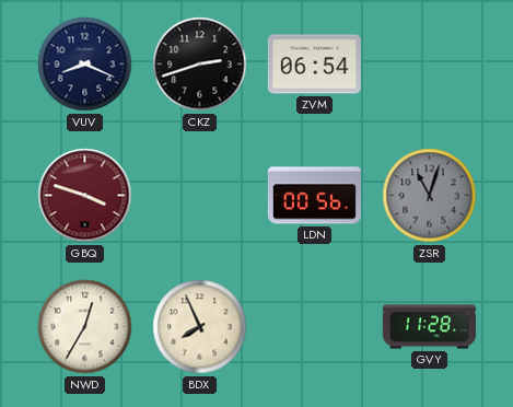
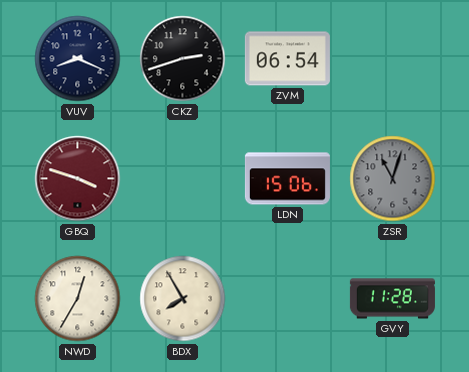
LDN: 00:56 -> 15:06 (287, 179)
BDX: 7:56 -> 7:55 (183, 299)
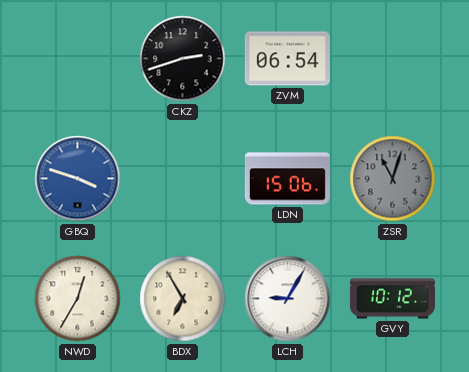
VUV: 8:19 -> none (78, 59)
GBQ dial: burgundy -> blue (78, 179)
BDX: 7:55 -> 6:55 (183, 299)
LCH: none -> 9:05 (288, 299)
GVY: 11:28 -> 10:12 (392, 299)
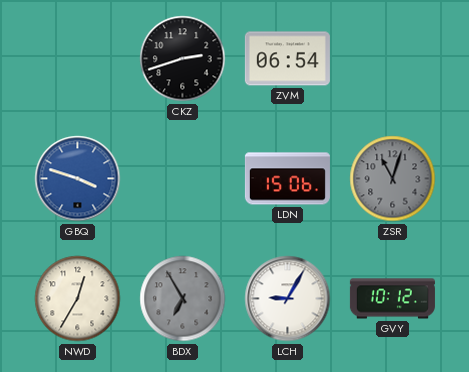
BDX dial: cream -> grey (183, 299)
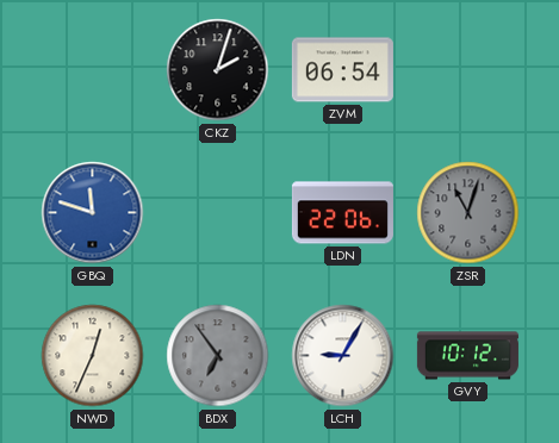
CKZ: 2:42 -> 2:03 (218, 70)
GBQ: 3:48 -> 11:48 (93, 213)
LDN: 15:06 -> 22:06 (342, 213)
NWD: 12:35 -> 12:34 (93, 356)
BDX: 6:55 -> 6:54 (218, 356)
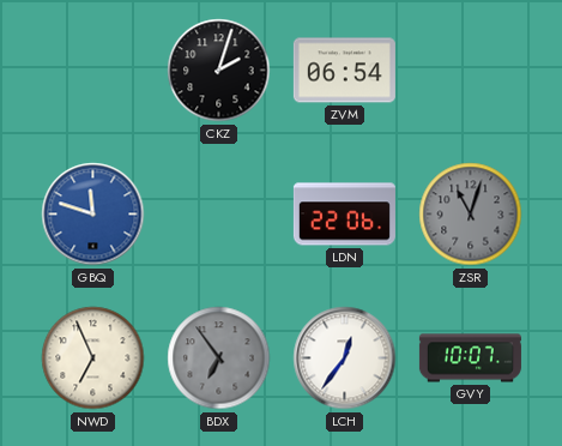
NWD: 12:34 -> 6:56 (93, 358)
LCH: 9:05 -> 12:36 (345, 358)
GVY: 10:12 -> 10:07 (470, 358)
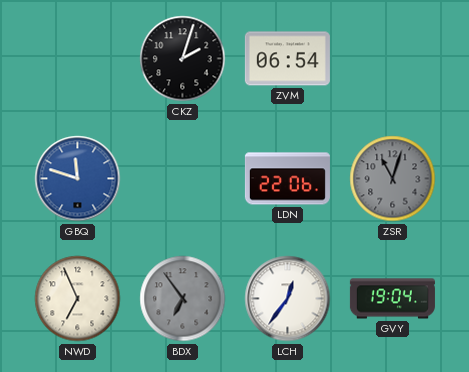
GVY: 10:07 -> 19:04 (392, 299)
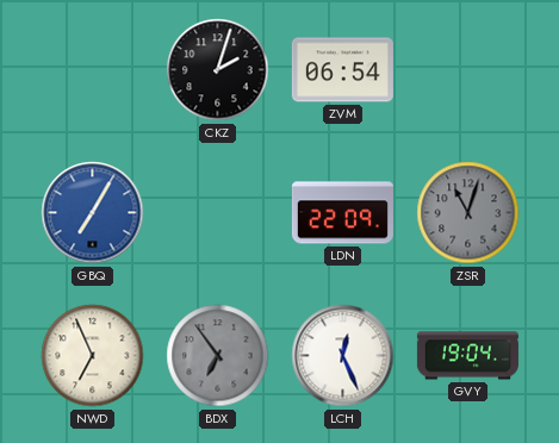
GBQ: 11:48 -> 7:05 (93, 213)
LDN: 22:06 -> 22:09 (342, 213)
LCH: 12:36 -> 12:26 (343, 356)
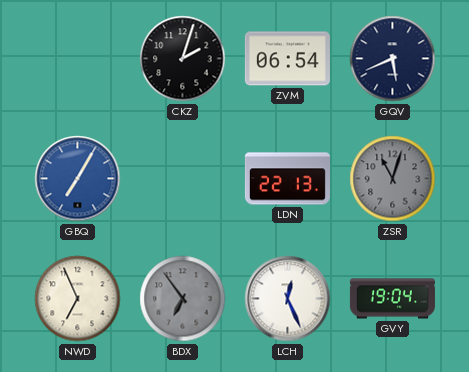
GQV: none -> 5:41 (393, 59)
LDN: 22:09 -> 22:13 (287, 179)
